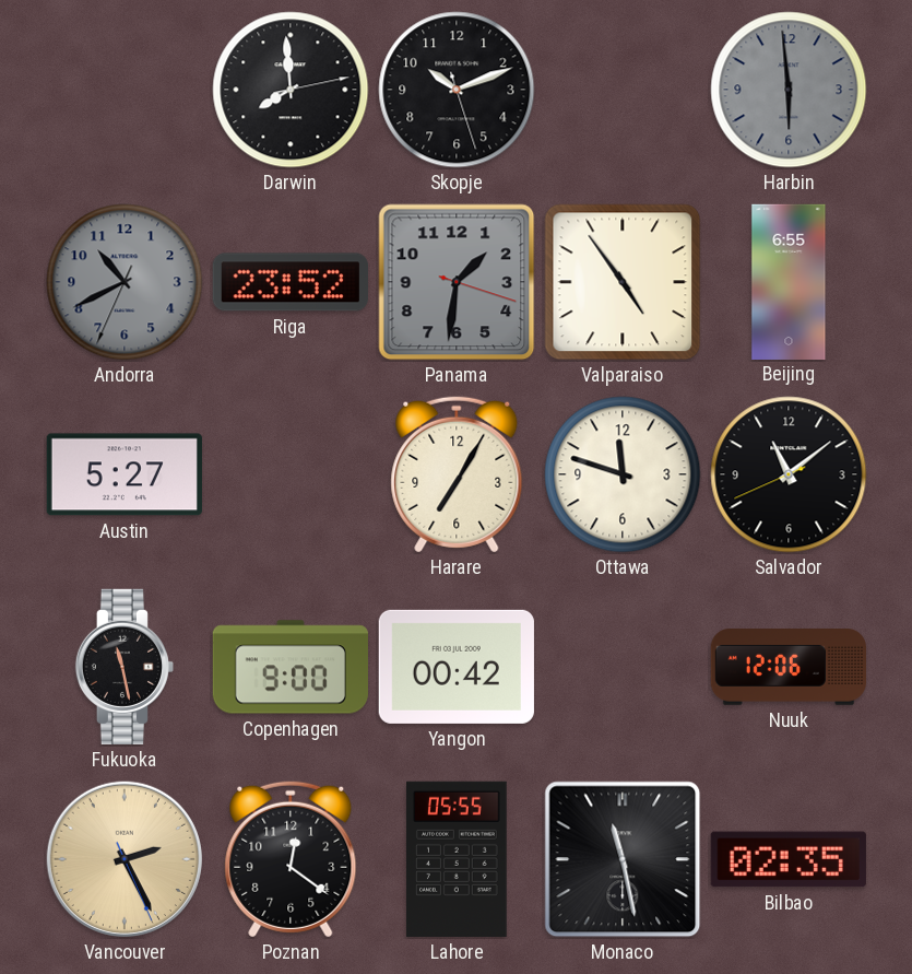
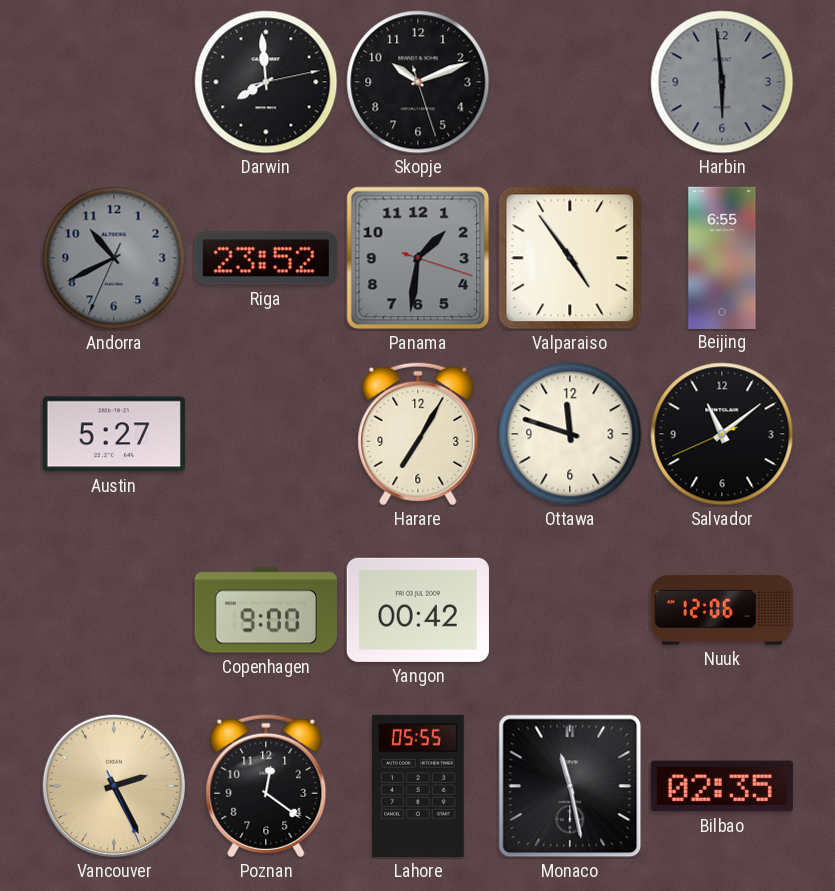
Fukuoka: 11:28 -> none (123, 667)
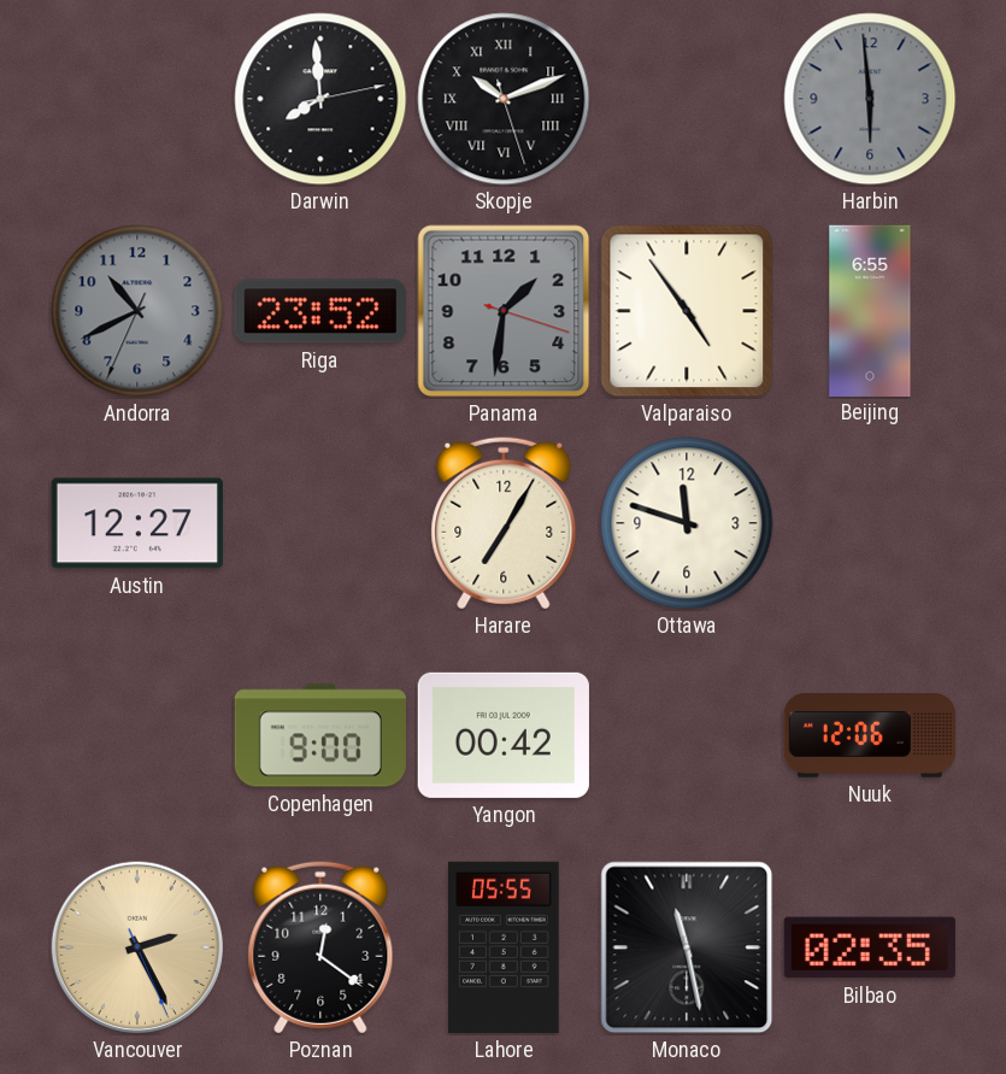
Skopje numerals: Arabic -> Roman (504, 99)
Austin: 5:27 -> 12:27 (137, 523)
Salvador: 11:08 -> none (722, 434)
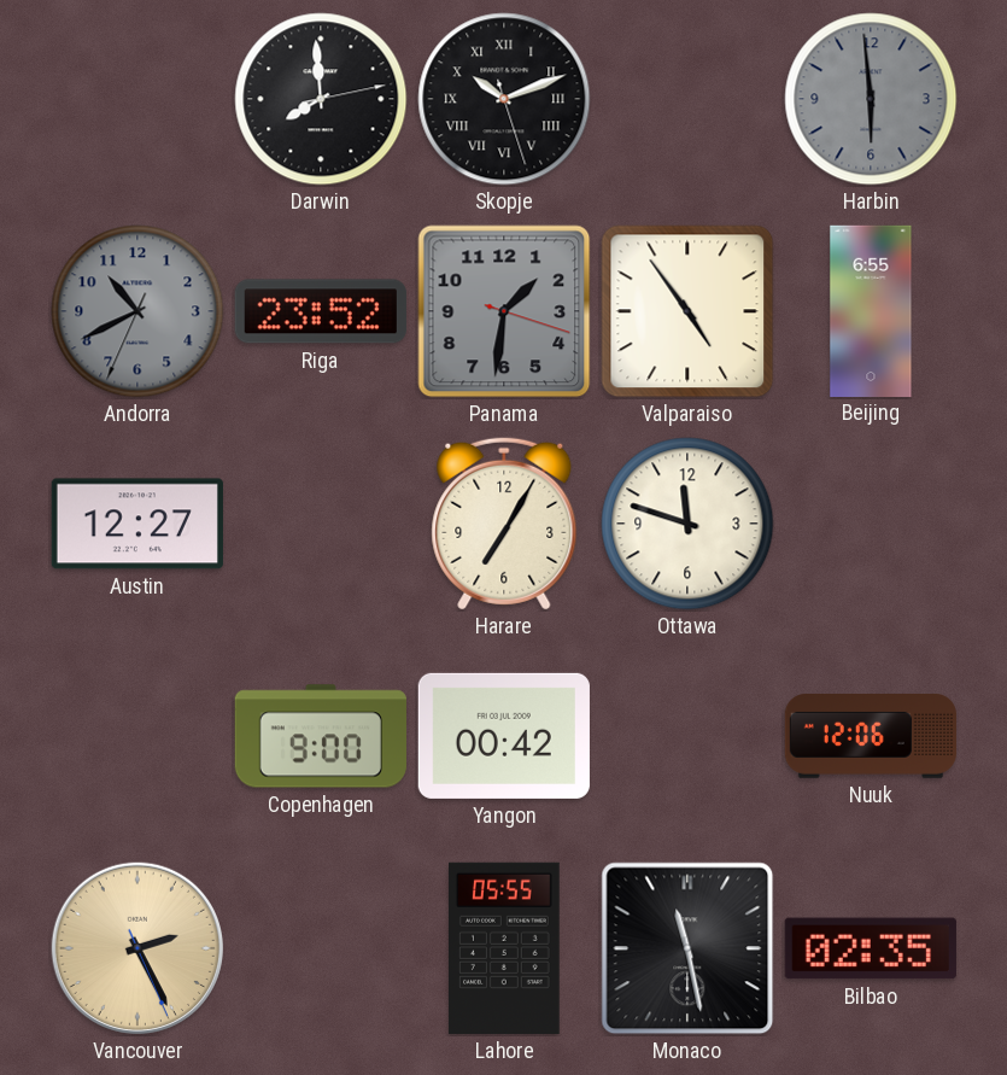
Poznan: 12:21 -> none (320, 947)
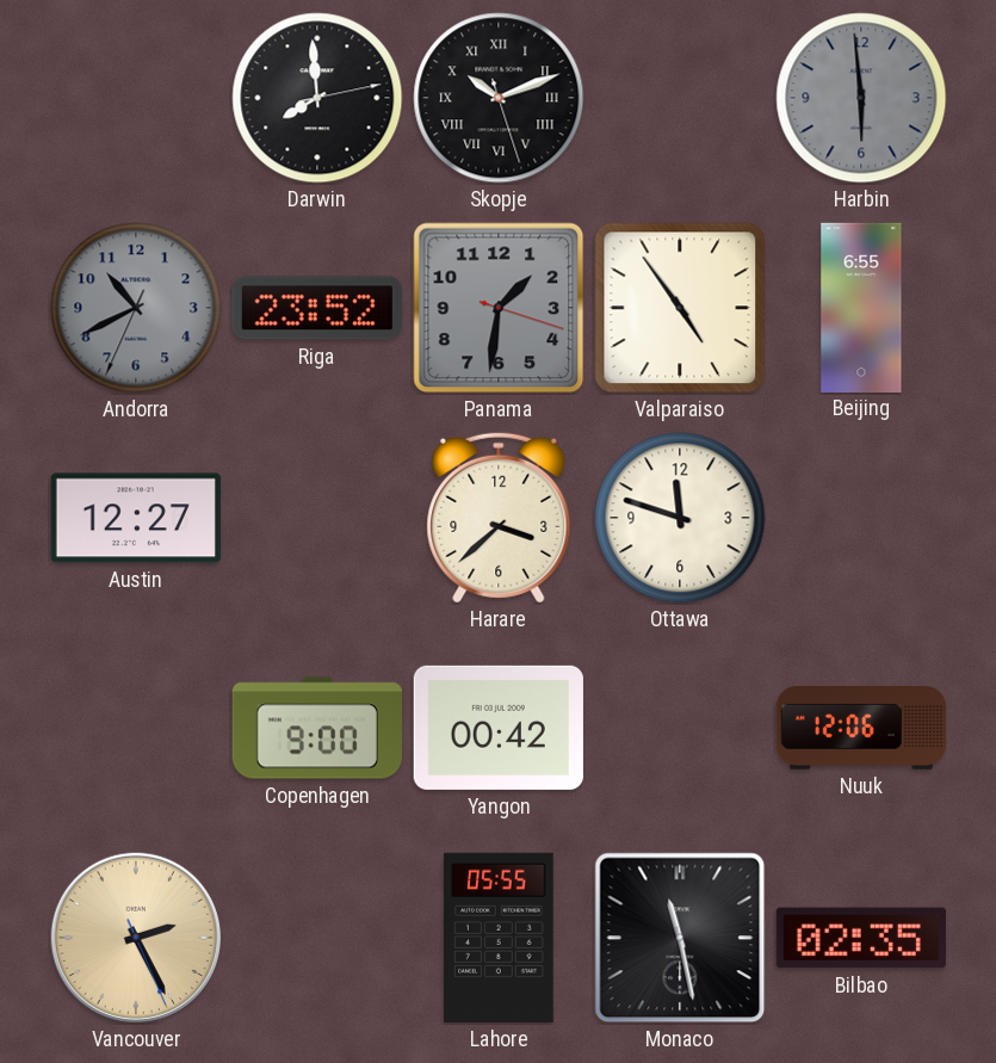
Harare: 7:05 -> 3:38 (499, 518)
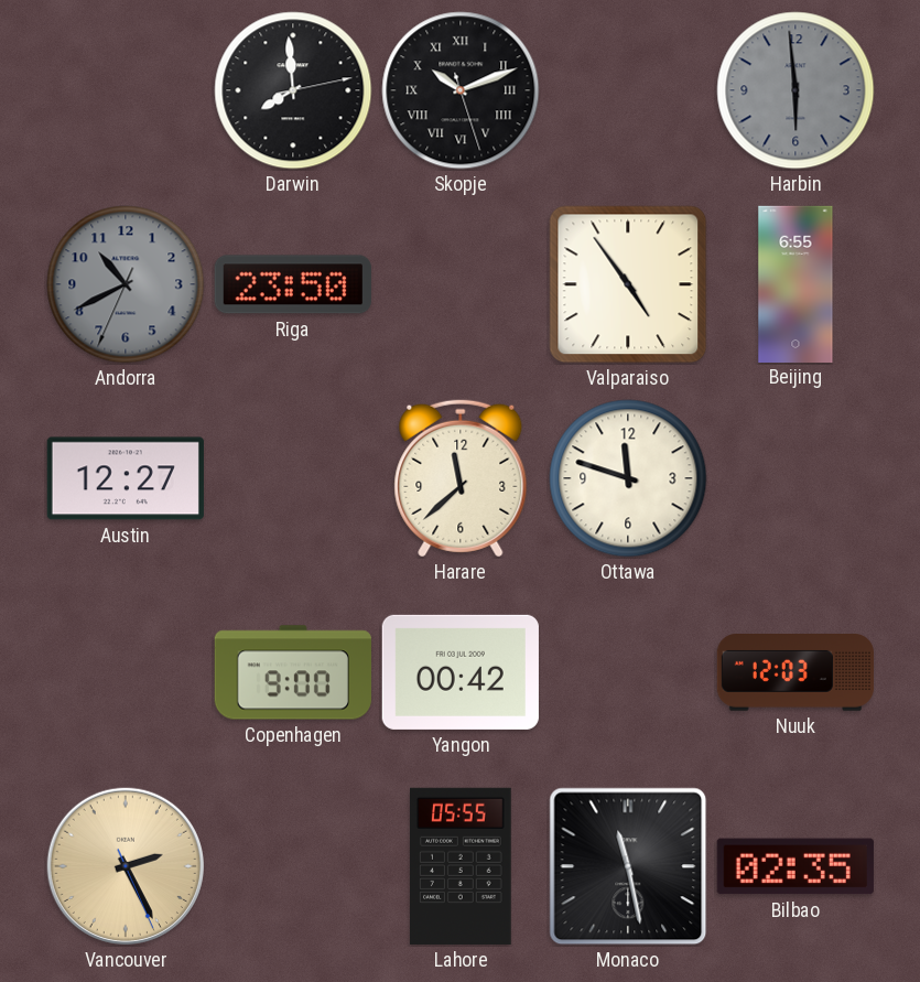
Riga: 23:52 -> 23:50 (293, 284)
Panama: 1:31 -> none (499, 308)
Harare: 3:38 -> 11:38 (461, 478)
Nuuk: 12:06 -> 12:03 (795, 673)
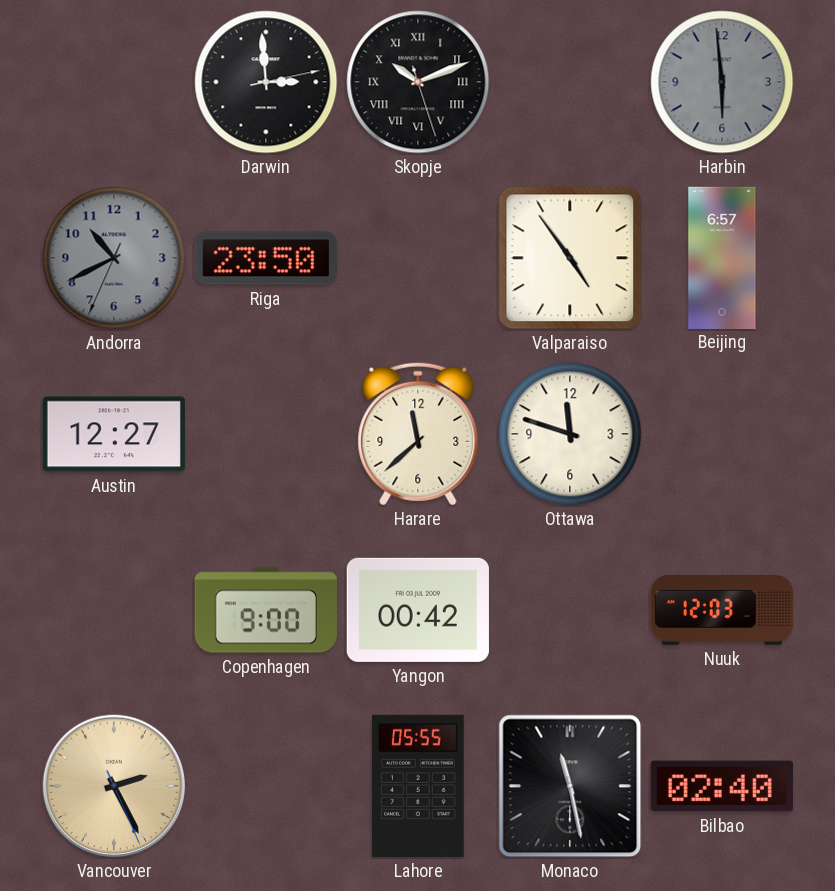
Darwin: 7:59 -> 2:59 (266, 82)
Beijing: 6:55 -> 6:57 (722, 257)
Bilbao: 02:35 -> 02:40 (722, 786)
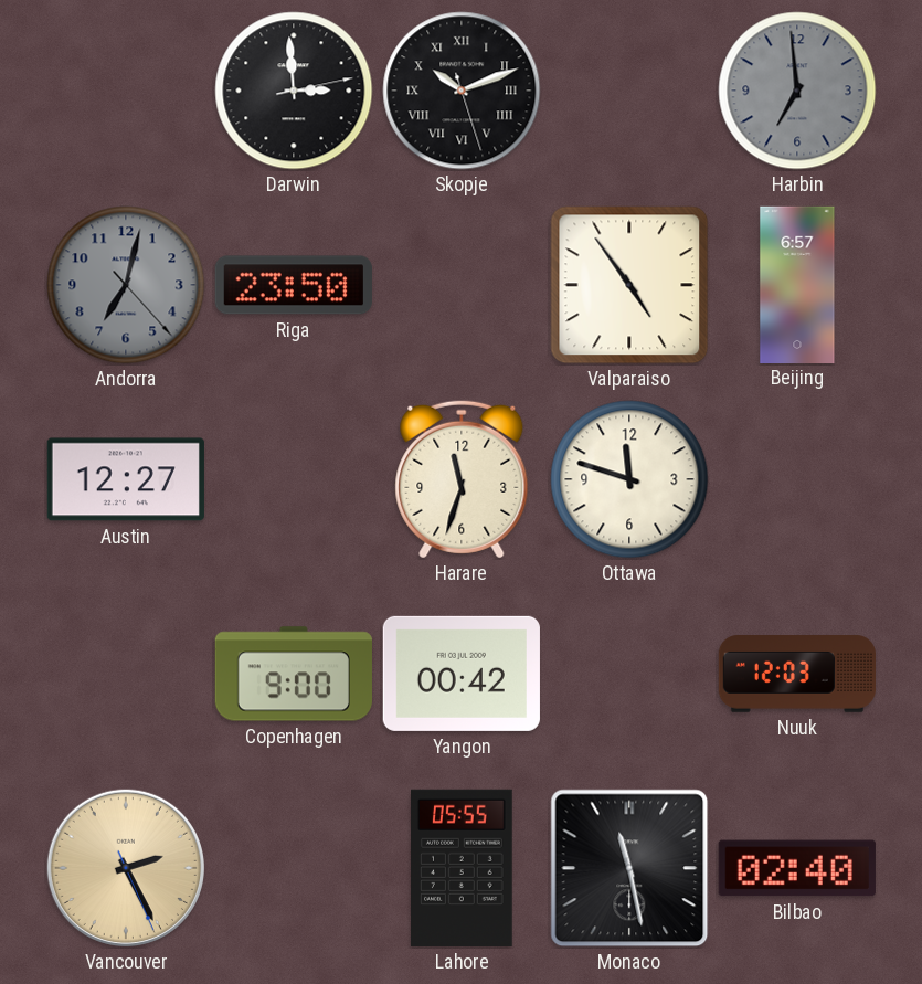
Harbin: 5:59 -> 6:59 (797, 91)
Andorra: 10:40 -> 7:02 (126, 285)
Harare: 11:38 -> 11:33 (462, 479)
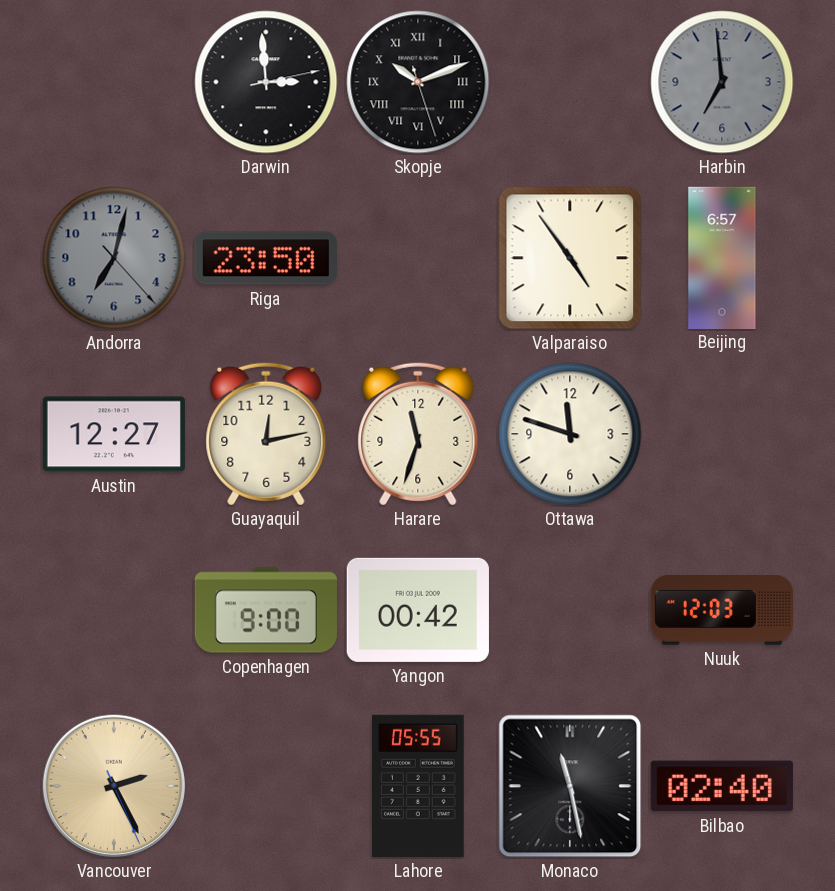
Guayaquil: none -> 12:13 (266, 434)
